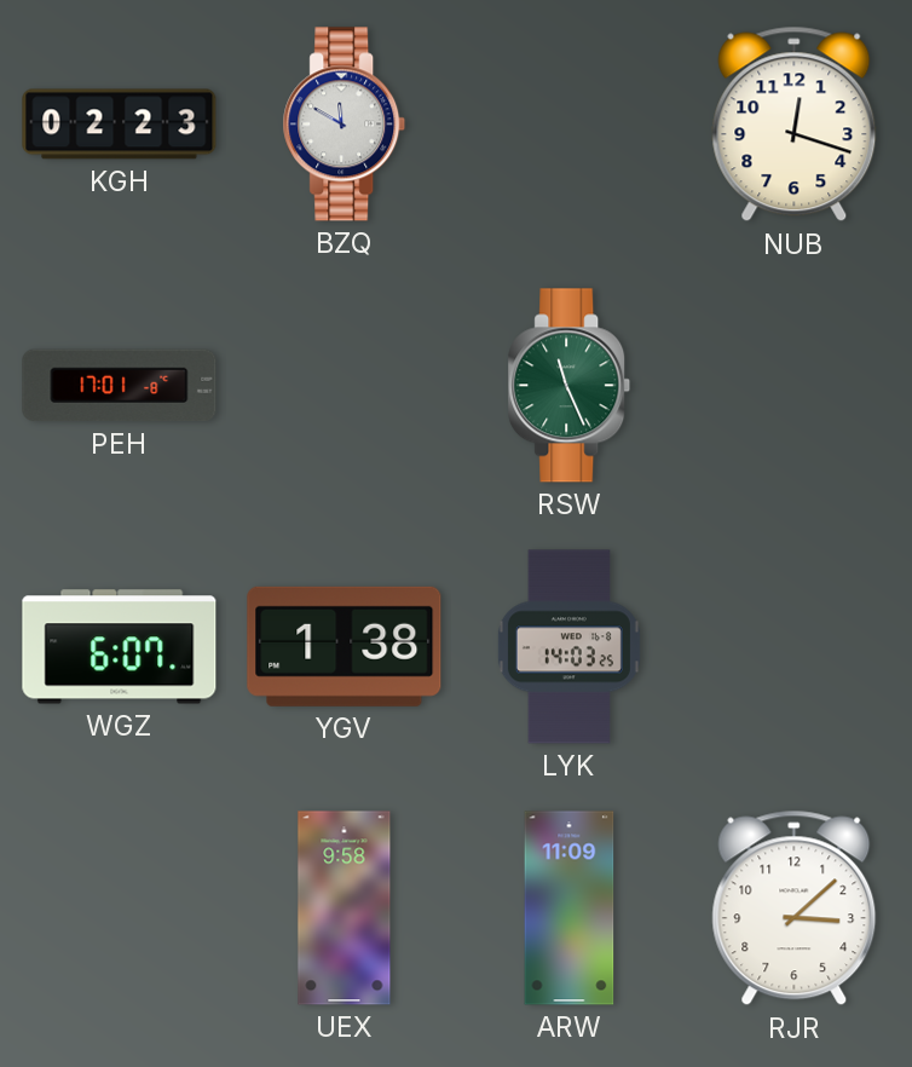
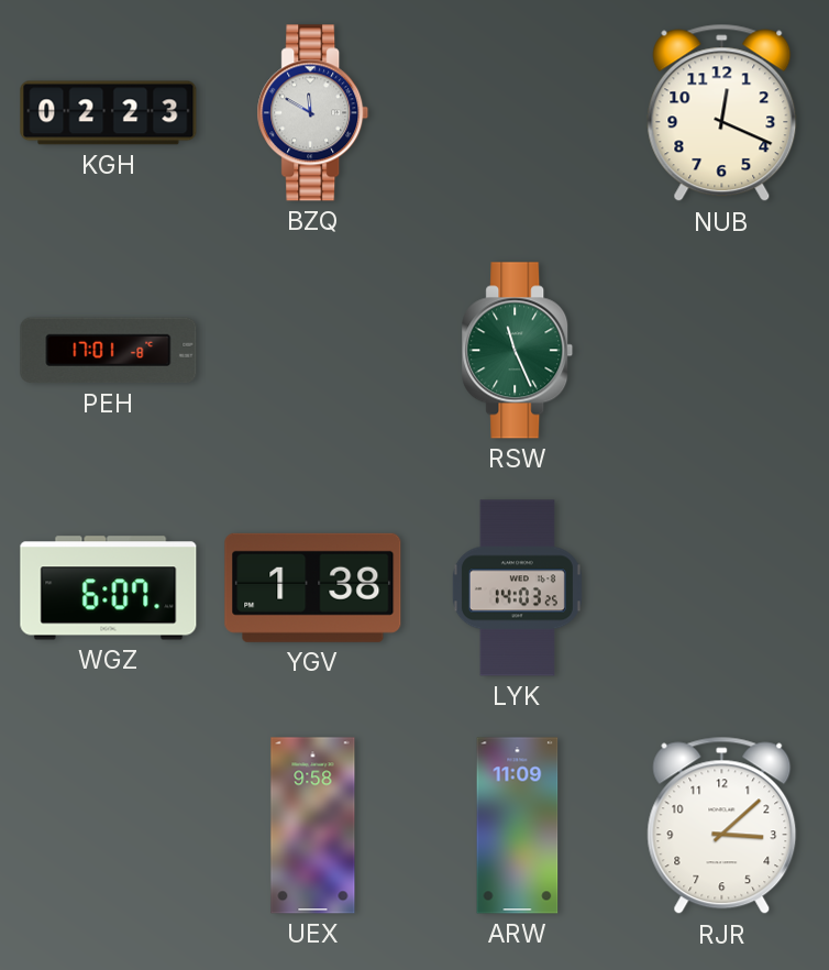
NUB: 12:18 -> 12:19 (722, 113)
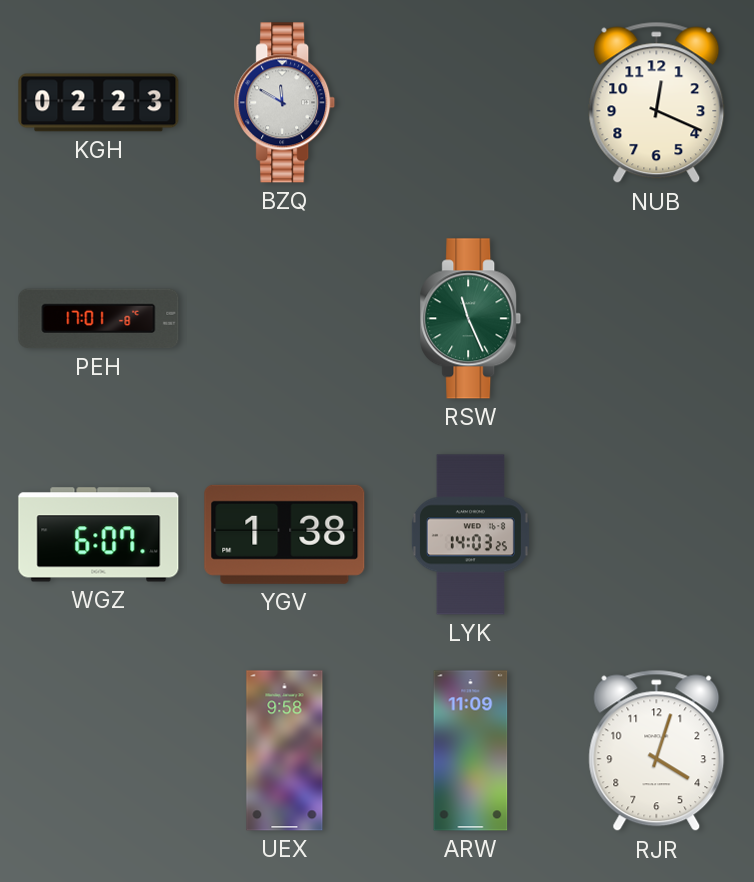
RJR: 3:08 -> 4:03 (657, 751)
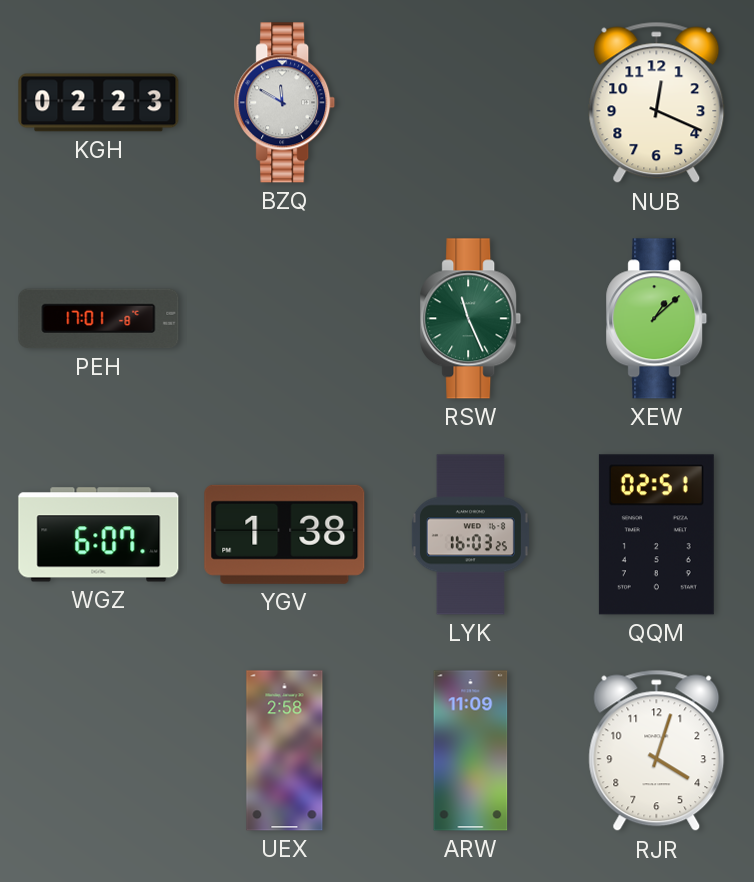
XEW: none -> 1:08 (657, 319)
LYK: 14:03 -> 16:03 (470, 535)
QQM: none -> 02:51 (656, 535)
UEX: 9:58 -> 2:58 (285, 751)
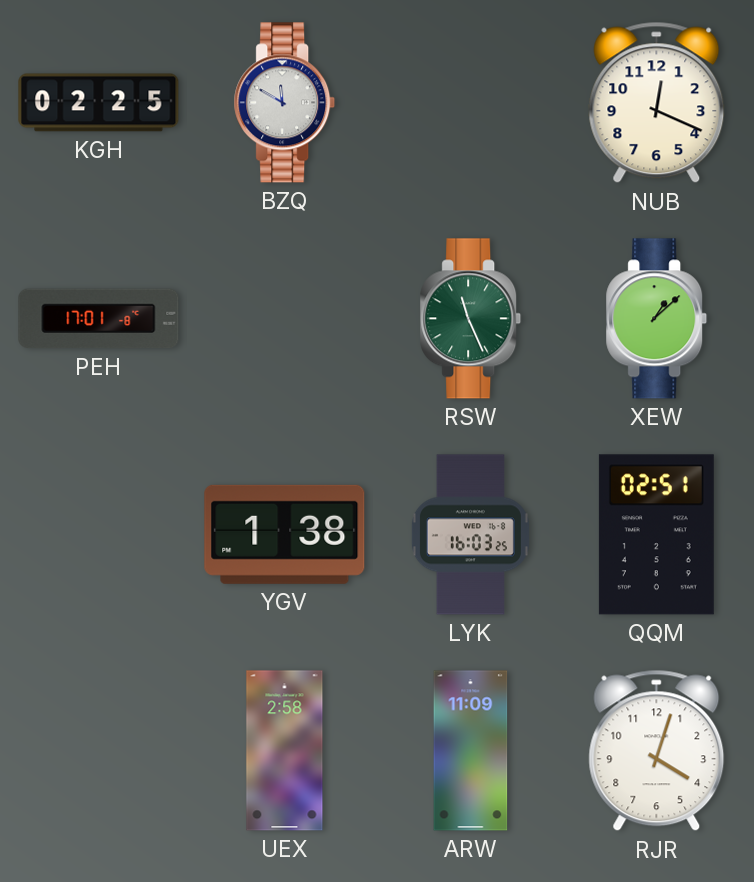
KGH: 02:23 -> 02:25 (99, 103)
WGZ: 6:07 -> none (99, 535)
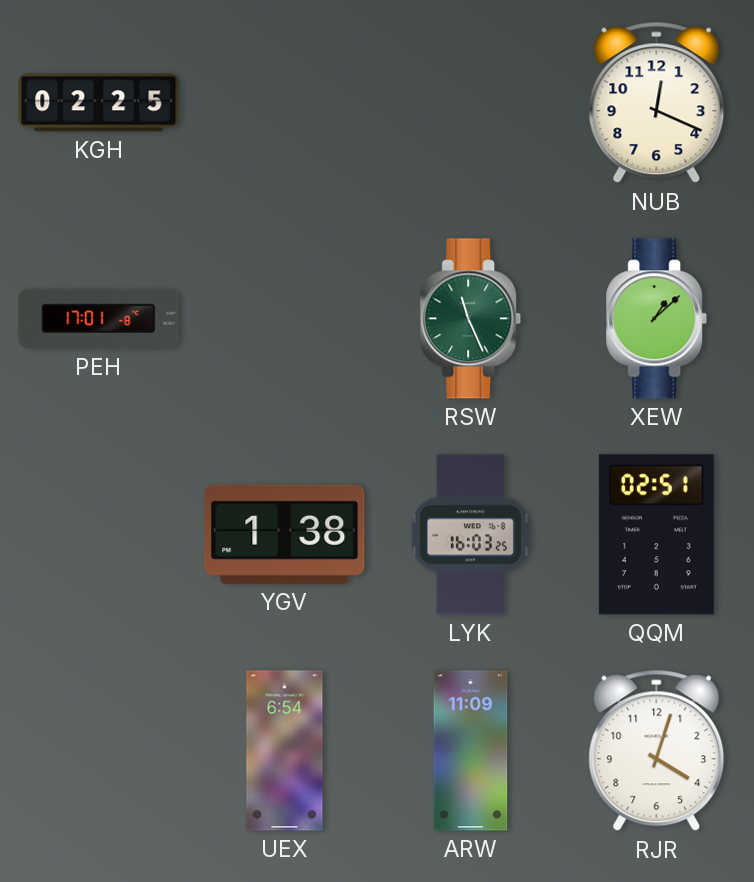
BZQ: 11:50 -> none (285, 103)
UEX: 2:58 -> 6:54 (285, 751)
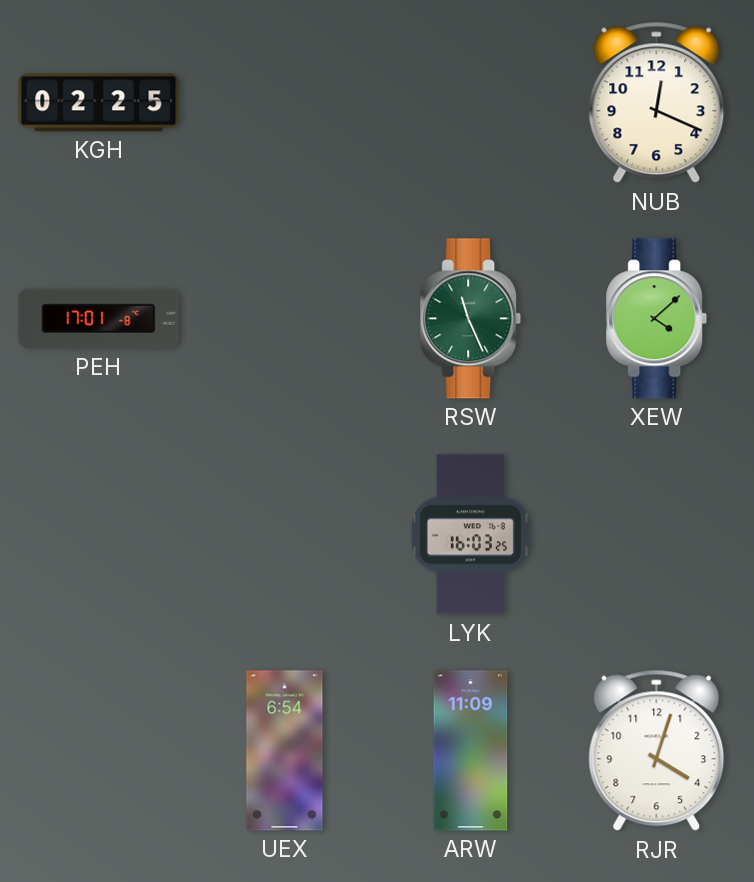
XEW: 1:08 -> 4:08 (657, 319)
YGV: 1:38 -> none (285, 534)
QQM: 02:51 -> none (656, 535)
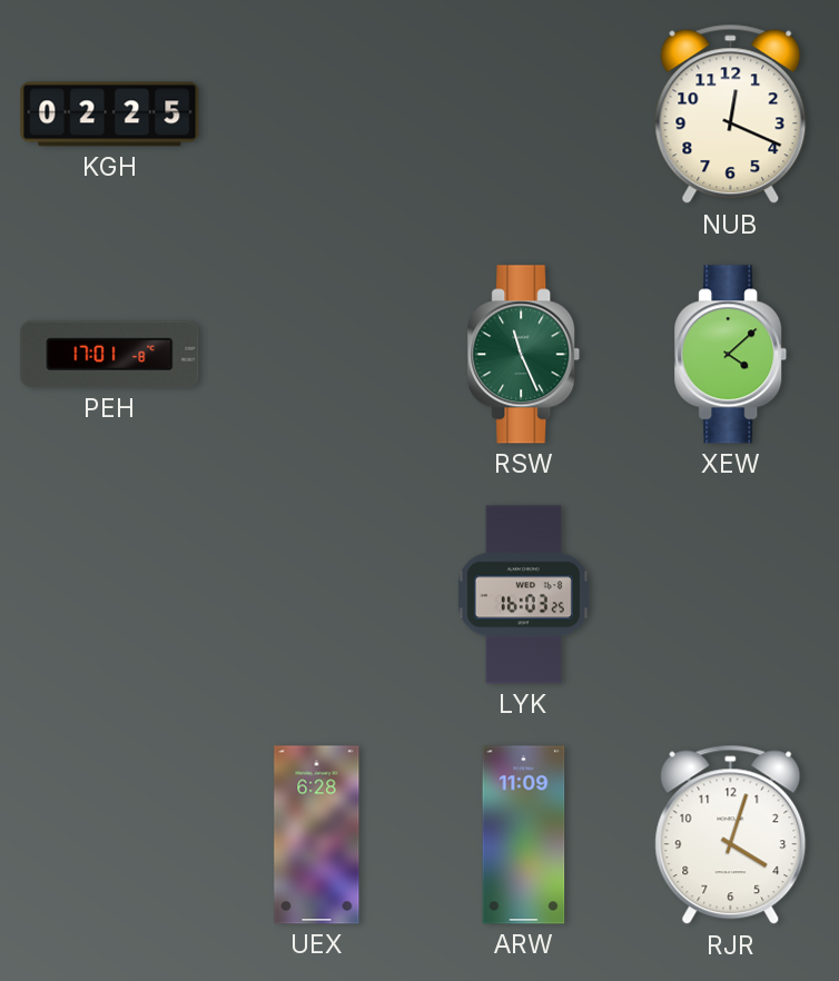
UEX: 6:54 -> 6:28 (317, 835)
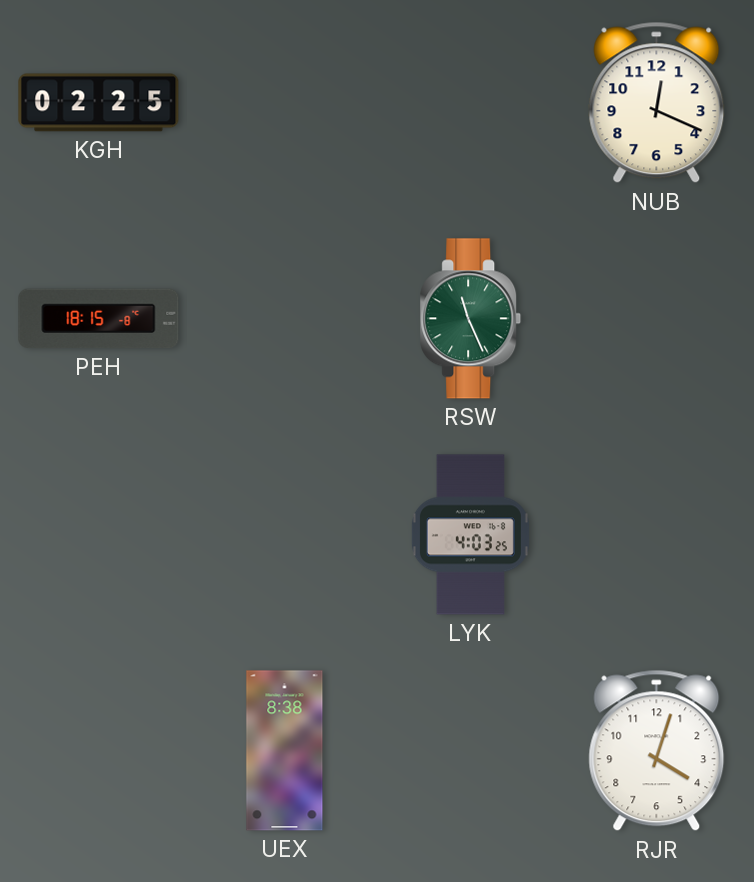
PEH: 17:01 -> 18:15 (99, 319)
XEW: 4:08 -> none (731, 355)
LYK: 16:03 -> 4:03 (470, 535)
UEX: 6:28 -> 8:38 (285, 751)
ARW: 11:09 -> none (524, 835)
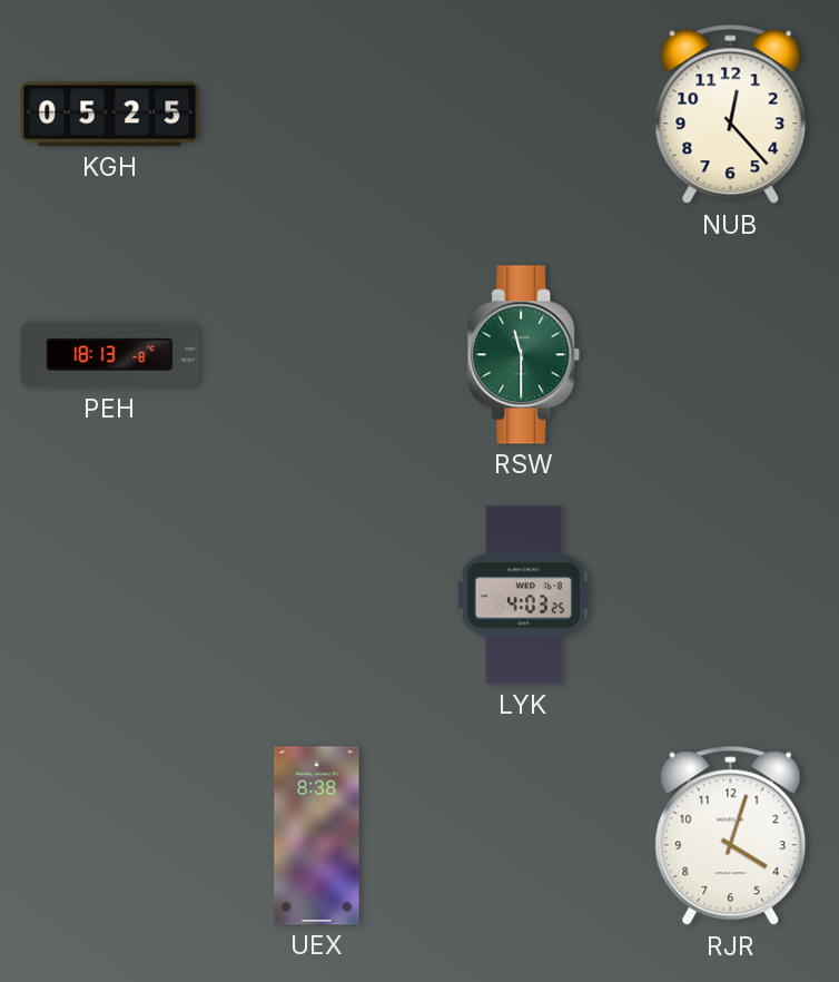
KGH: 02:25 -> 05:25 (110, 115)
NUB: 12:19 -> 12:23 (731, 115)
PEH: 18:15 -> 18:13 (110, 355)
RSW: 11:26 -> 11:30 (524, 355)
